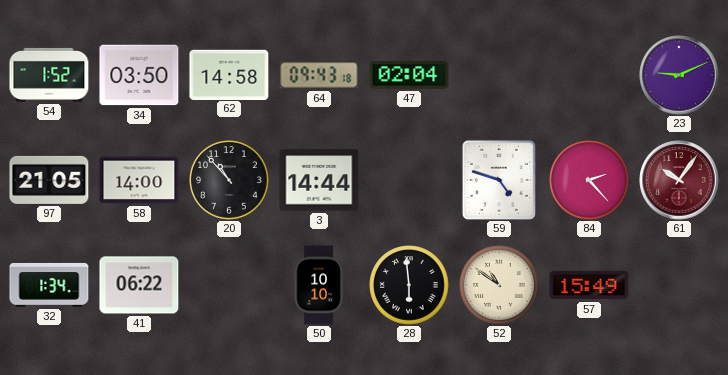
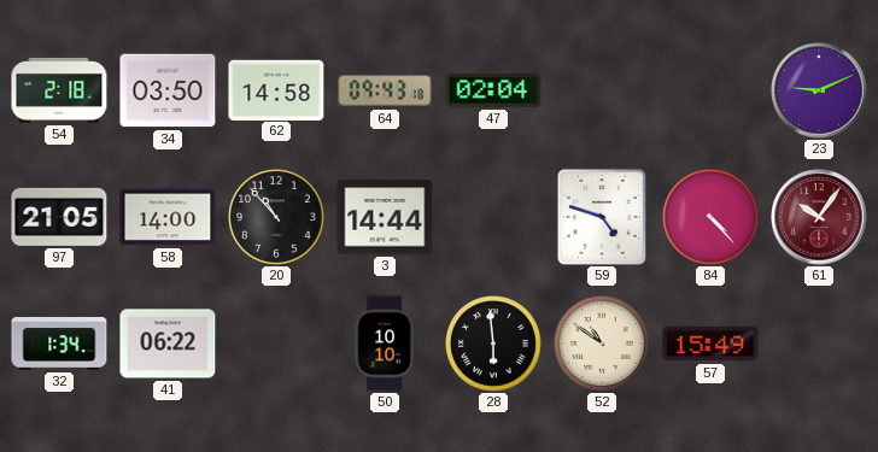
54: 1:52 -> 2:18 (59, 90)
84: 2:23 -> 4:23 (712, 218)
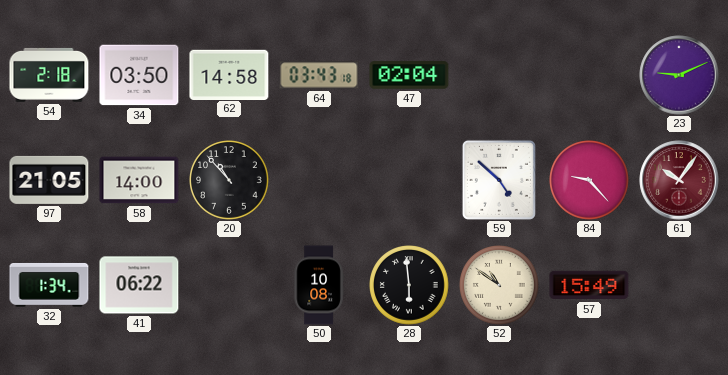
64: 09:43 -> 03:43 (319, 75)
3: 14:44 -> none (385, 217)
59: 4:48 -> 4:52 (499, 180)
84: 4:23 -> 9:23 (590, 181)
50: 10:10 -> 10:08 (319, 285)
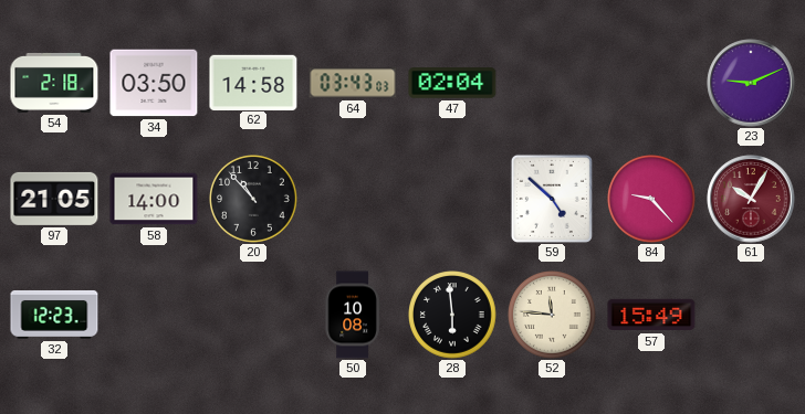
64: 03:43:18 -> 03:43:03 (353, 83)
61: 10:06 -> 10:05 (751, 199)
32: 1:34 -> 12:23 (54, 315)
41: 06:22 -> none (139, 285)
52: 10:51 -> 11:46 (553, 316)
